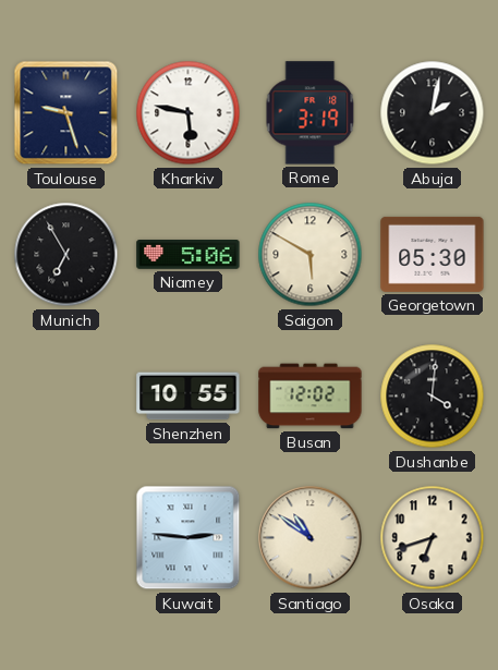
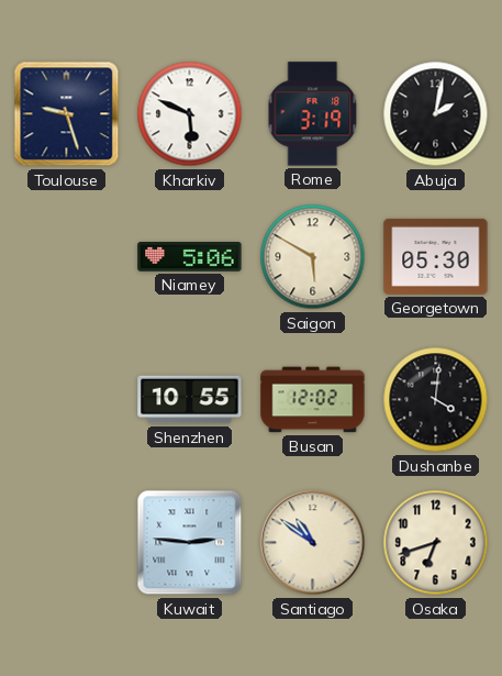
Kharkiv: 5:47 -> 5:49 (190, 114)
Munich: 6:55 -> none (66, 255)
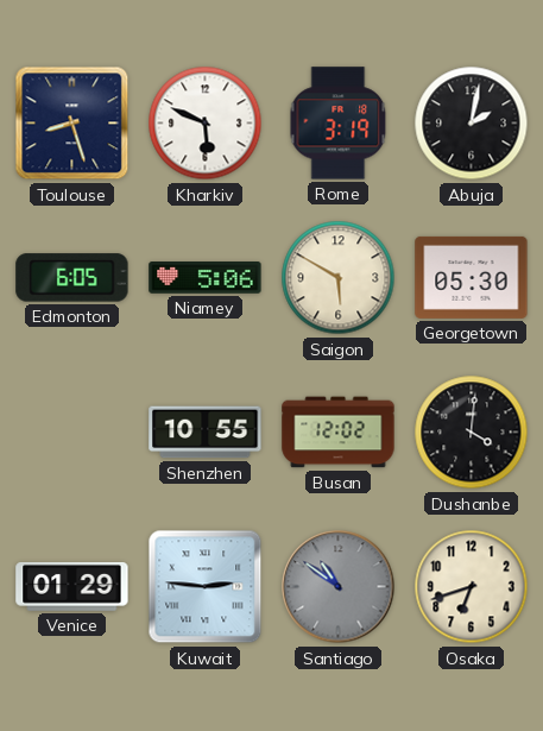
Toulouse: 9:27 -> 8:27 (72, 124)
Edmonton: none -> 6:05 (72, 278)
Venice: none -> 01:29 (72, 586)
Santiago dial: cream -> grey (339, 587)
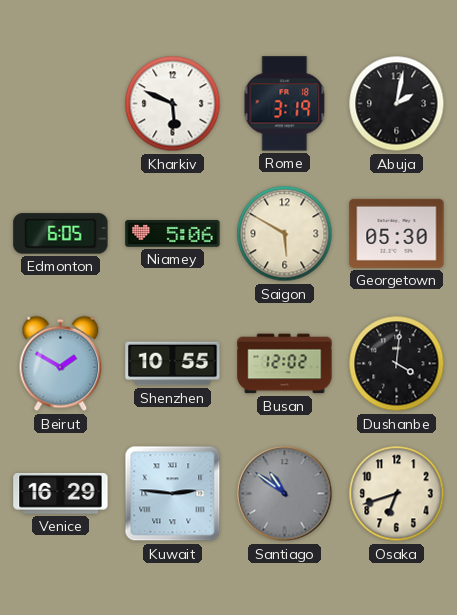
Toulouse: 8:27 -> none (72, 124)
Beirut: none -> 1:50 (61, 364)
Venice: 01:29 -> 16:29 (61, 493)
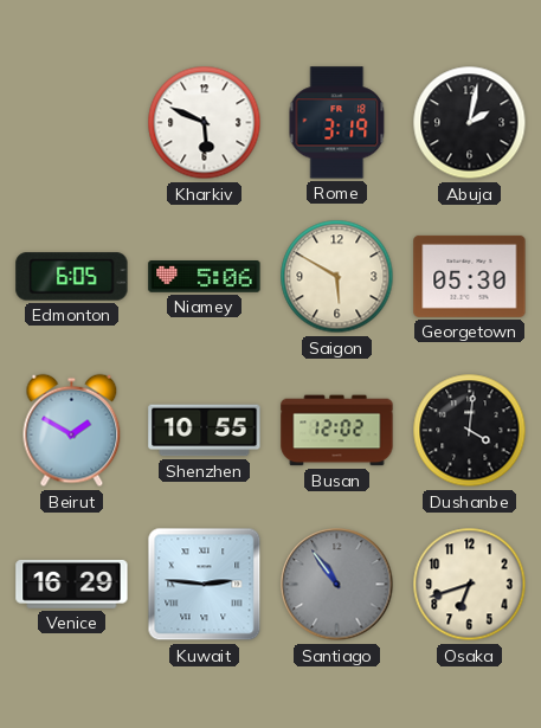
Santiago: 10:51 -> 10:54 (337, 585)
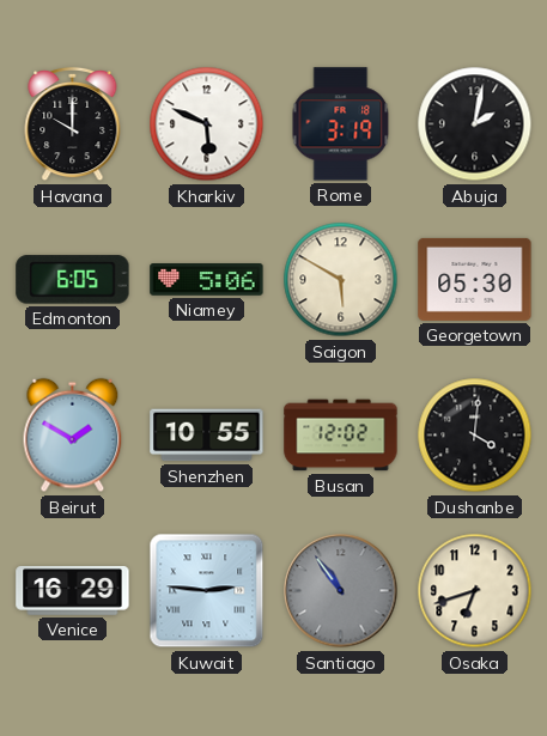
Havana: none -> 10:00 (73, 124)
